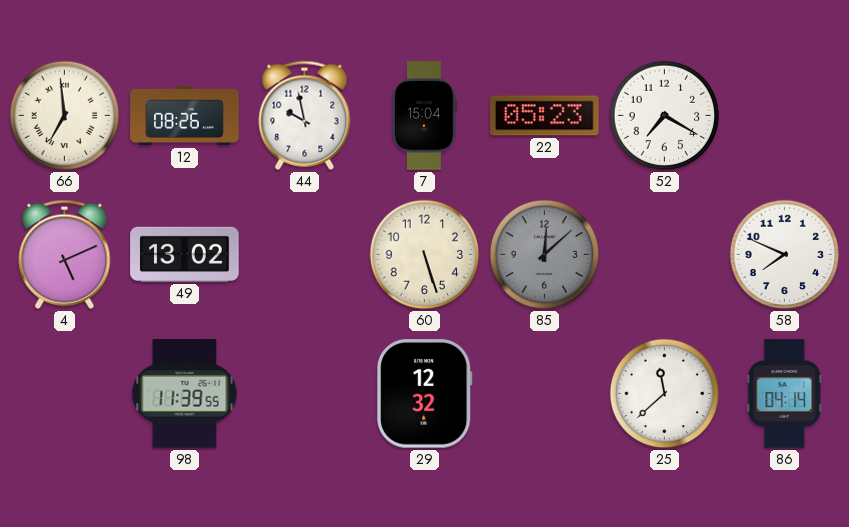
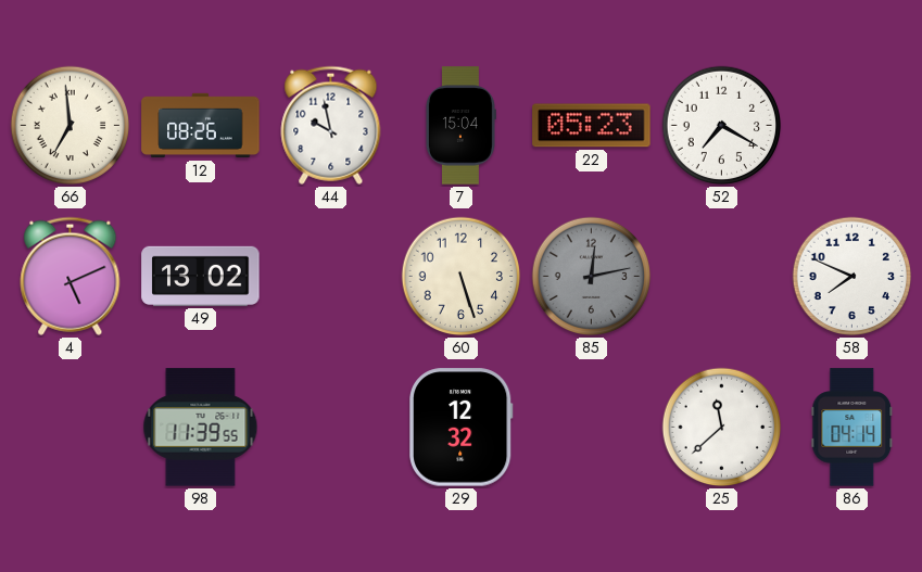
85: 12:08 -> 12:13 (592, 277)
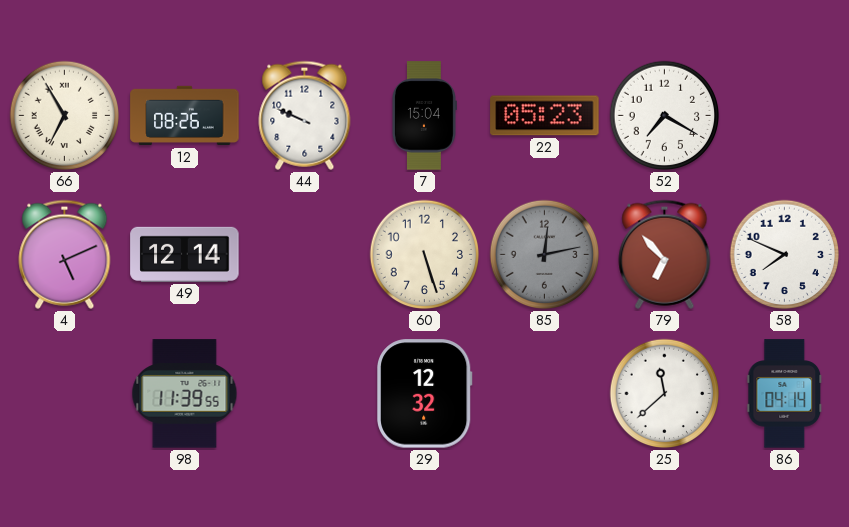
66: 6:59 -> 6:55 (65, 116)
44: 9:58 -> 9:49 (305, 115)
49: 13:02 -> 12:14 (185, 254)
79: none -> 6:53 (665, 254)
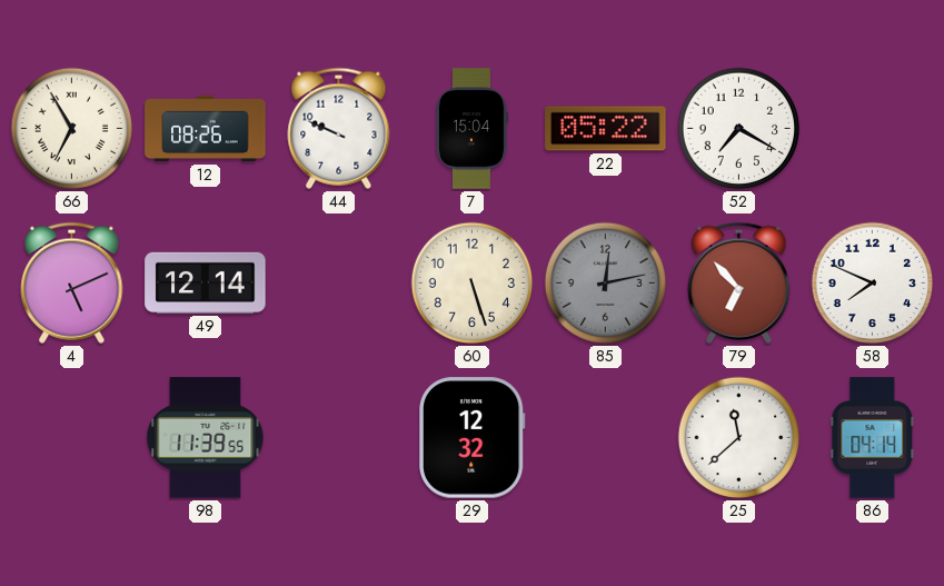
22: 05:23 -> 05:22 (606, 129)
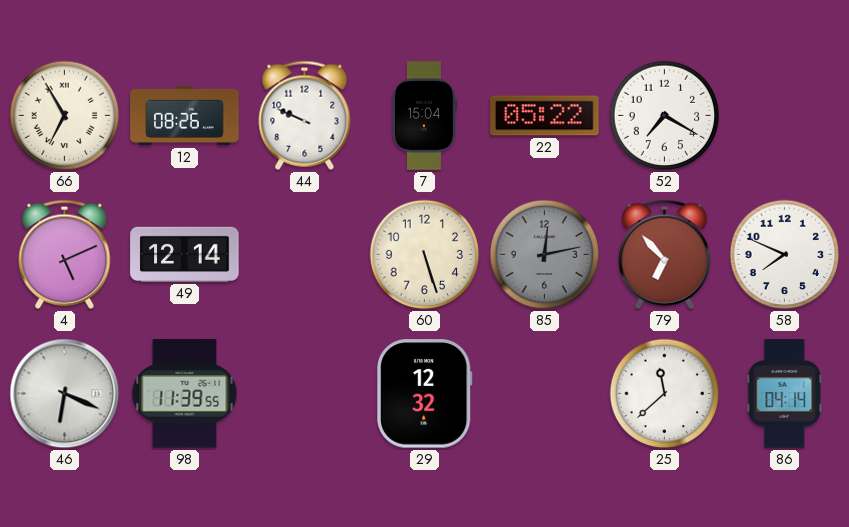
46: none -> 6:19 (65, 394)
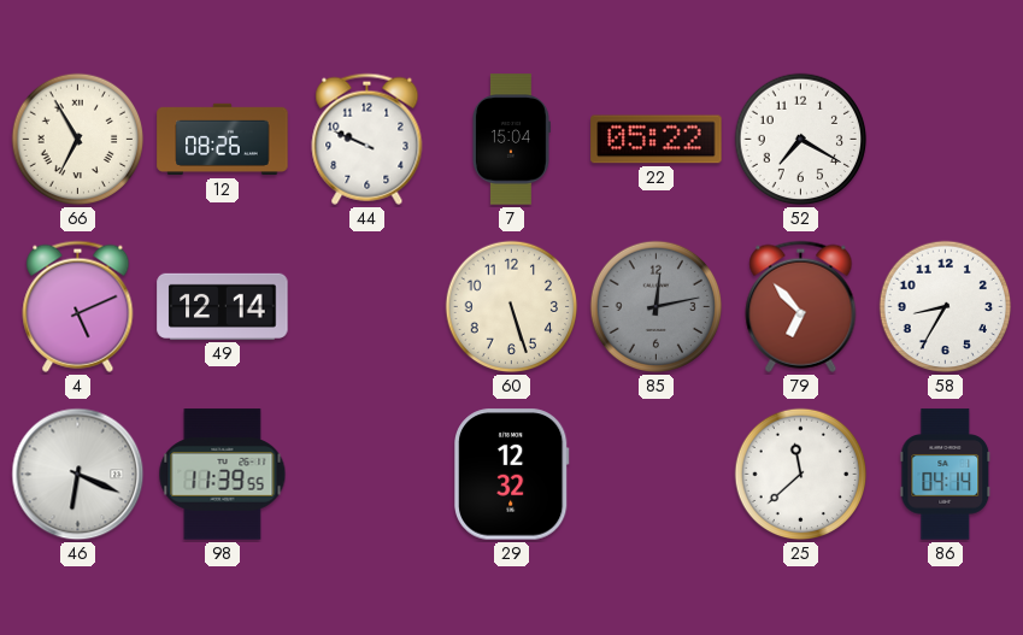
58: 7:49 -> 8:35 (946, 307)
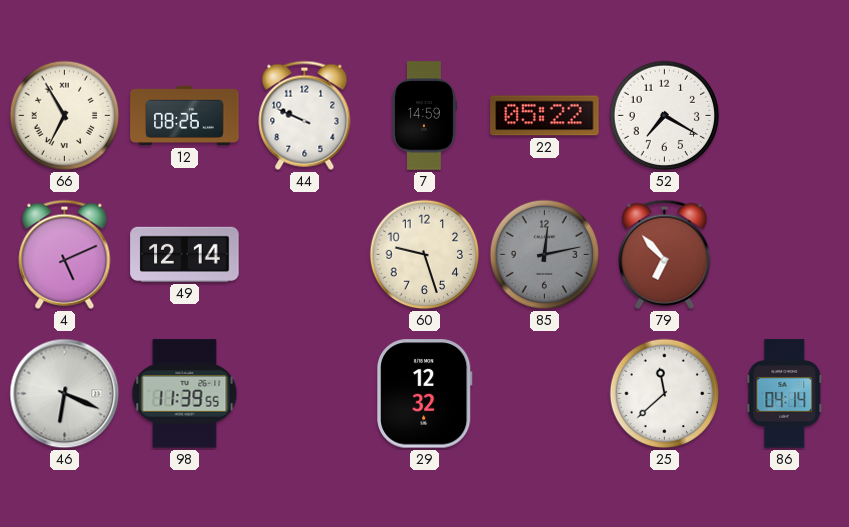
7: 15:04 -> 14:59 (424, 116)
60: 5:27 -> 9:27 (425, 255)
58: 8:35 -> none (946, 307)
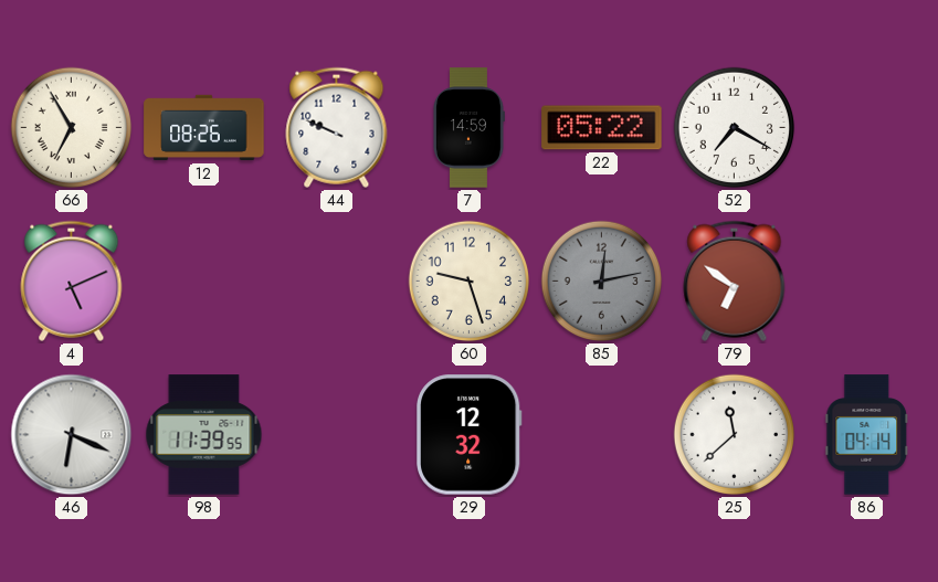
49: 12:14 -> none (185, 254)
79: 6:53 -> 6:51 (735, 281)
